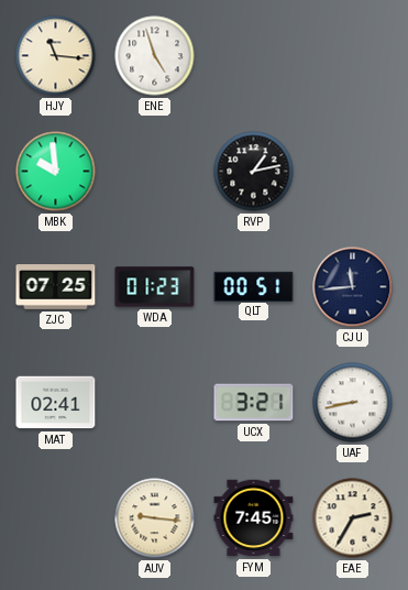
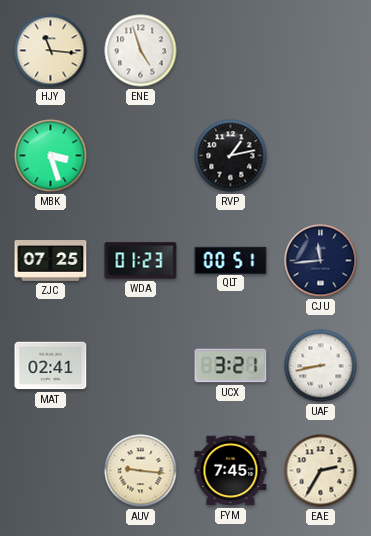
MBK: 9:59 -> 3:27 (51, 156)
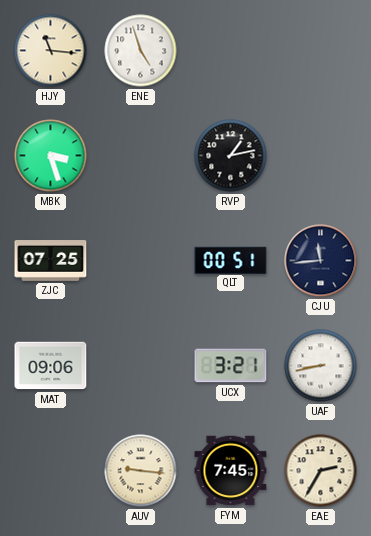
WDA: 01:23 -> none (141, 261)
MAT: 02:41 -> 09:06 (51, 366)
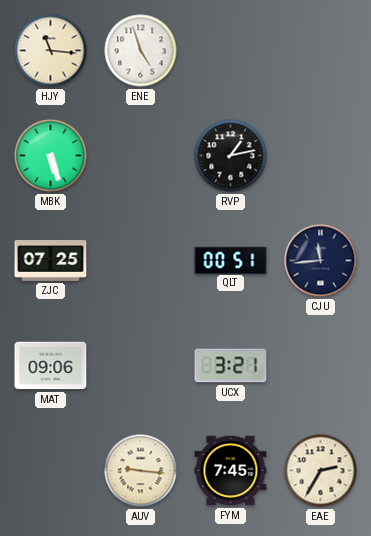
MBK: 3:27 -> 5:27 (51, 156)
UAF: 8:43 -> none (321, 366)
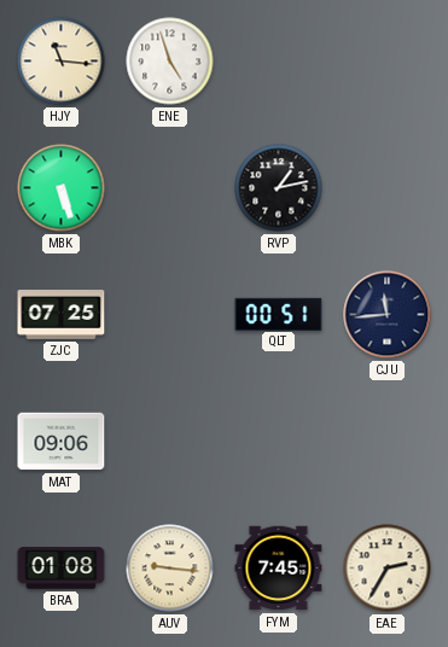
UCX: 3:21 -> none (231, 366)
BRA: none -> 01:08 (62, 569)
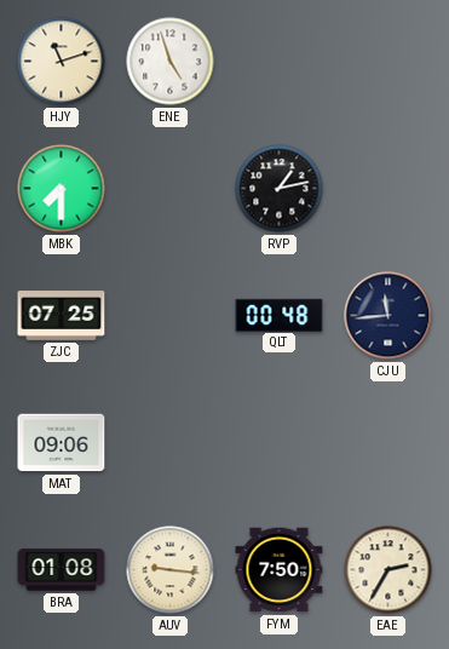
HJY: 11:16 -> 11:12 (62, 62)
MBK: 5:27 -> 7:30 (62, 189)
QLT: 00:51 -> 00:48 (280, 315)
FYM: 7:45 -> 7:50 (280, 570)
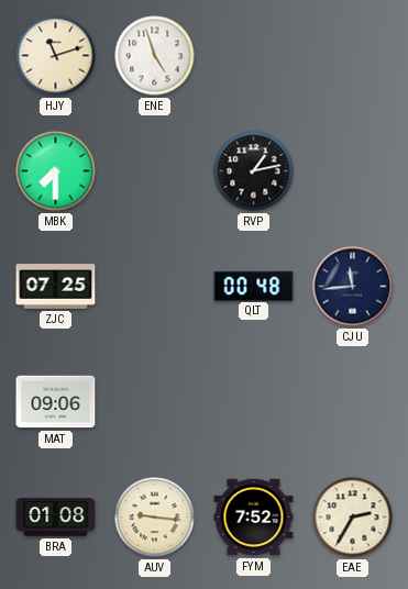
FYM: 7:50 -> 7:52 (254, 518)
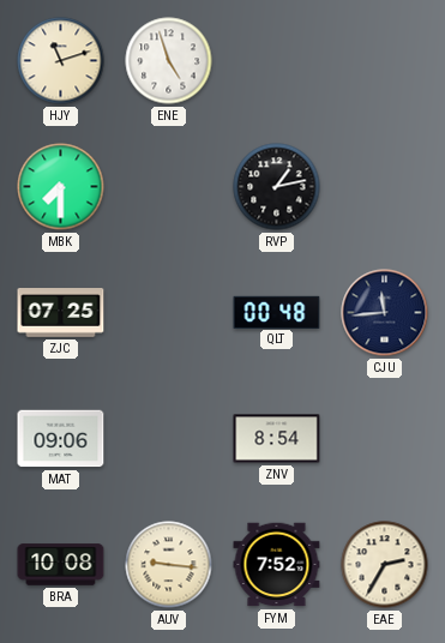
ZNV: none -> 8:54 (277, 439)
BRA: 01:08 -> 10:08 (61, 565)
